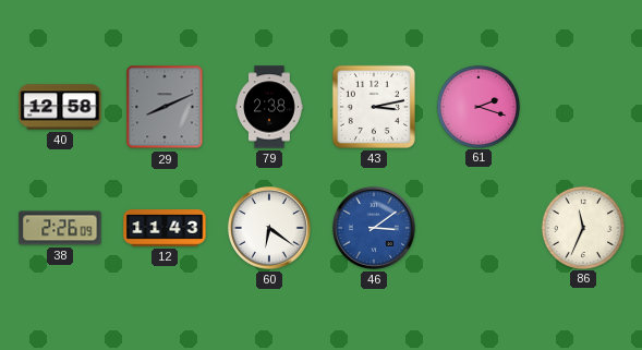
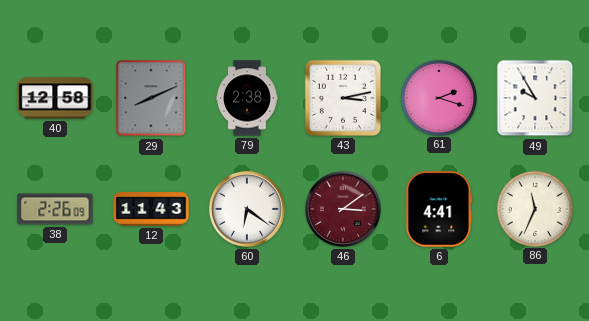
49: none -> 9:55 (535, 98)
46 dial: blue -> burgundy (343, 209)
6: none -> 4:41 (439, 209)
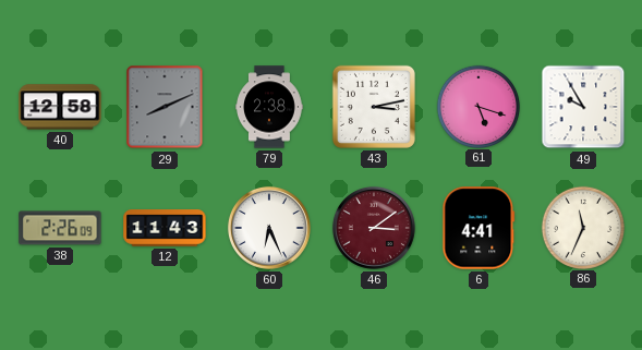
61: 2:18 -> 5:18 (477, 106)
60: 6:21 -> 6:26 (269, 228)
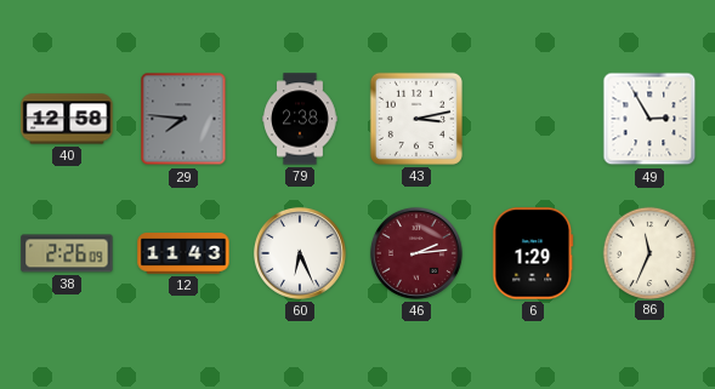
29: 8:11 -> 7:46 (183, 119)
61: 5:18 -> none (477, 106)
49: 9:55 -> 2:55 (649, 119)
46: 3:09 -> 2:14 (416, 253)
6: 4:41 -> 1:29 (533, 253)
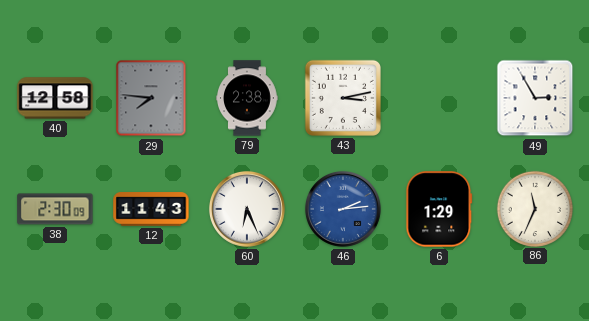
38: 2:26 -> 2:30 (55, 209)
46 dial: burgundy -> blue (343, 209)
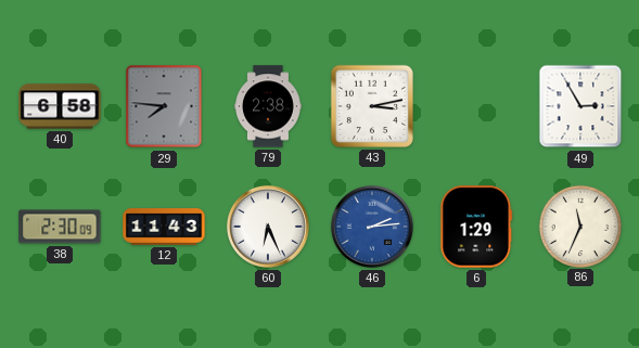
40: 12:58 -> 6:58 (60, 106)
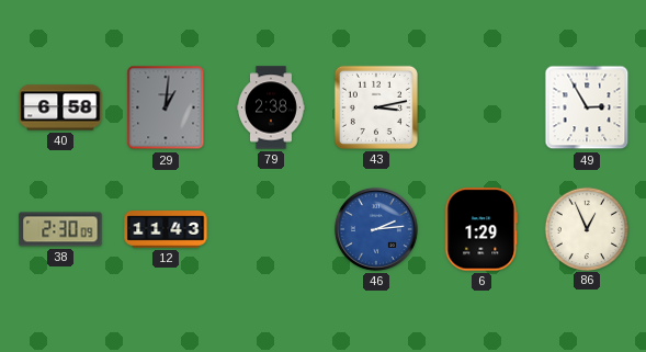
29: 7:46 -> 1:01 (166, 107)
60: 6:26 -> none (268, 227)
86: 11:34 -> 12:56 (586, 228)
